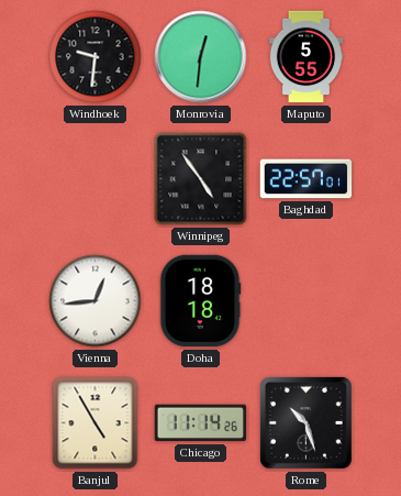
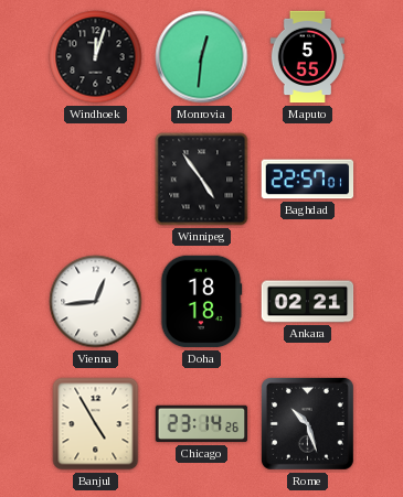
Windhoek: 9:31 -> 12:03 (96, 57)
Ankara: none -> 02:21 (308, 302)
Chicago: 11:14 -> 23:14 (202, 424)
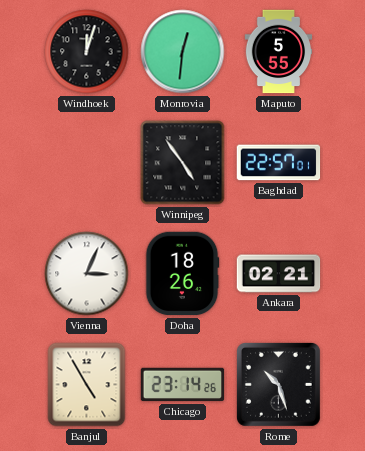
Vienna: 12:44 -> 3:04 (87, 274)
Doha: 18:18 -> 18:26 (182, 274)
